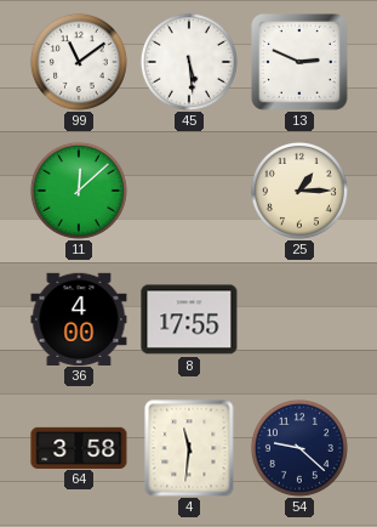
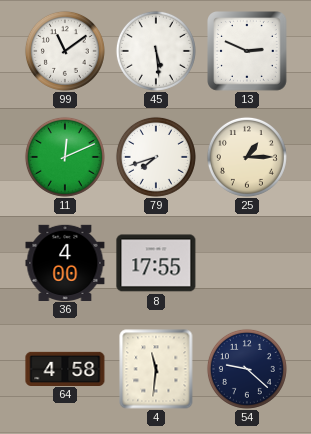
11: 12:08 -> 12:11 (65, 157)
79: none -> 7:42 (156, 157)
64: 3:58 -> 4:58 (65, 368)
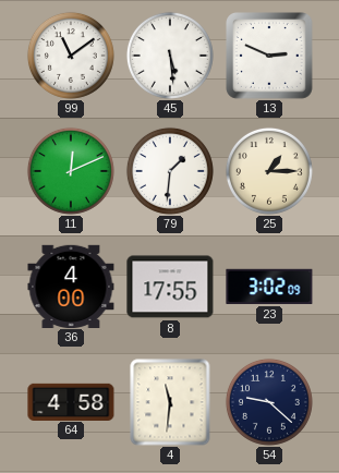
79: 7:42 -> 1:31 (170, 171)
23: none -> 3:02 (269, 287)
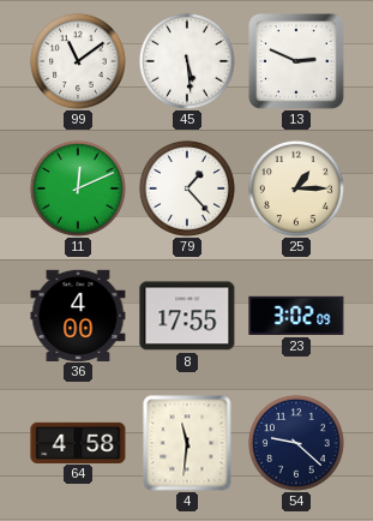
79: 1:31 -> 1:23 (187, 188)
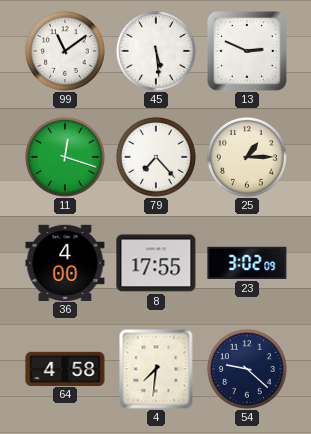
11: 12:11 -> 12:18 (65, 157)
79: 1:23 -> 7:23 (156, 157)
4: 11:31 -> 7:31 (156, 369)
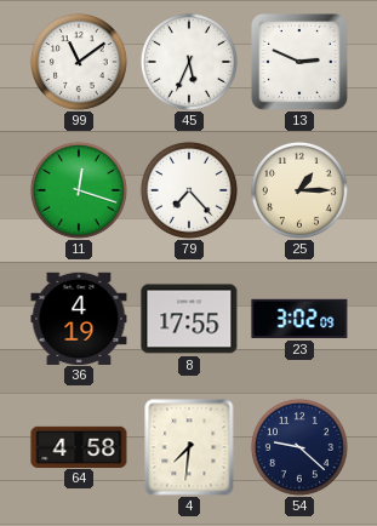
45: 5:29 -> 5:34 (189, 62)
36: 4:00 -> 4:19 (79, 318)
